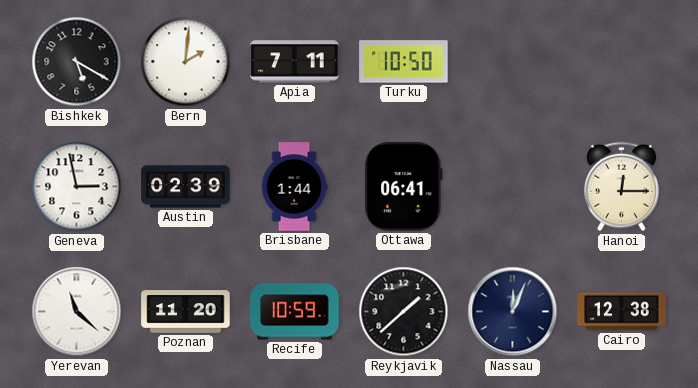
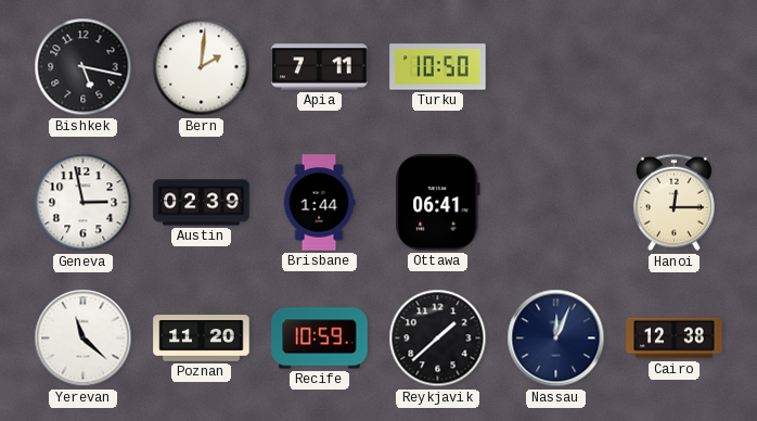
Bishkek: 5:20 -> 5:17 (84, 67)
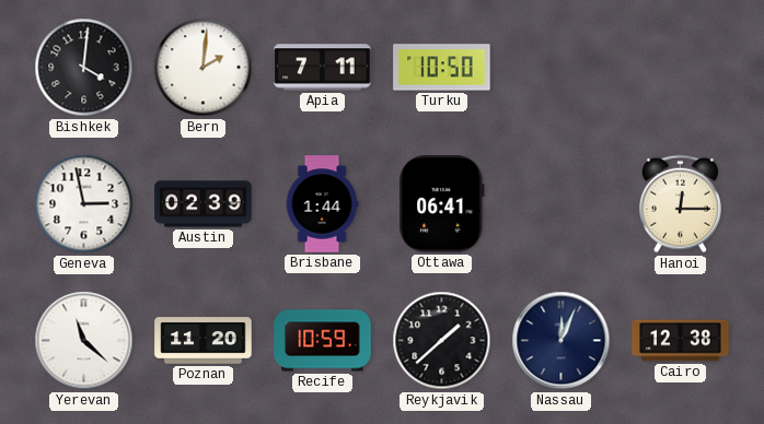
Bishkek: 5:17 -> 4:01 (84, 68)
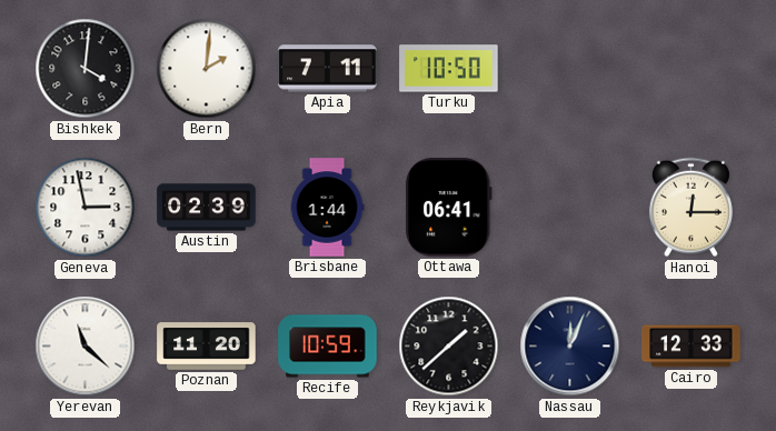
Cairo: 12:38 -> 12:33 (692, 347)
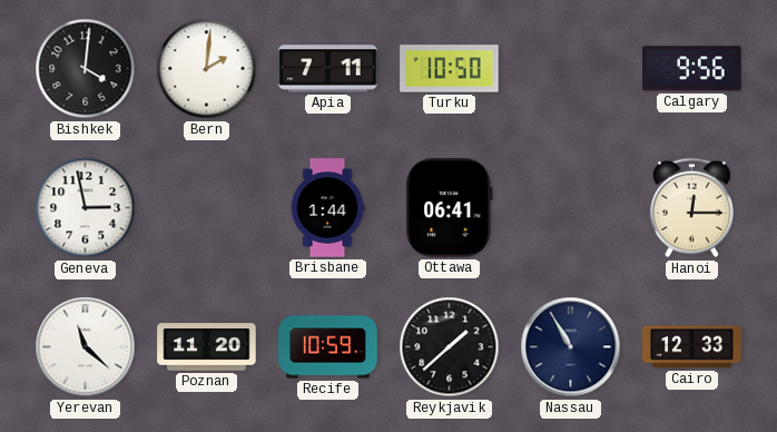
Calgary: none -> 9:56 (692, 69)
Austin: 02:39 -> none (207, 208)
Nassau: 12:04 -> 10:55 (571, 347)
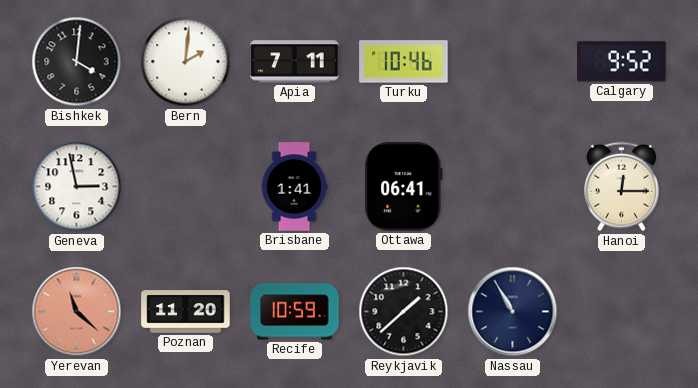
Turku: 10:50 -> 10:46 (404, 62)
Calgary: 9:56 -> 9:52 (622, 62)
Brisbane: 1:44 -> 1:41 (294, 187)
Yerevan dial: white -> salmon (77, 312)
Cairo: 12:33 -> none (692, 347)
